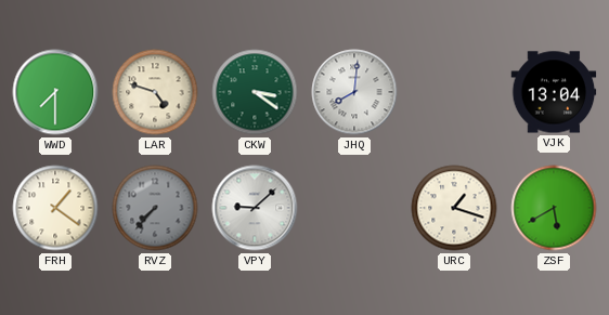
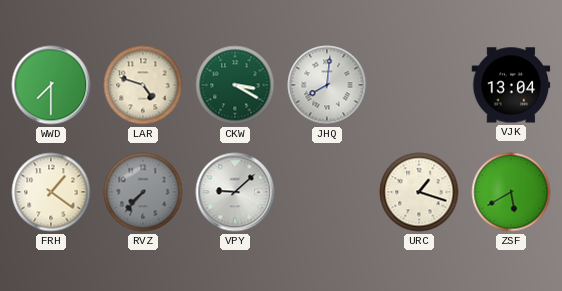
CKW: 3:21 -> 3:20 (235, 85)
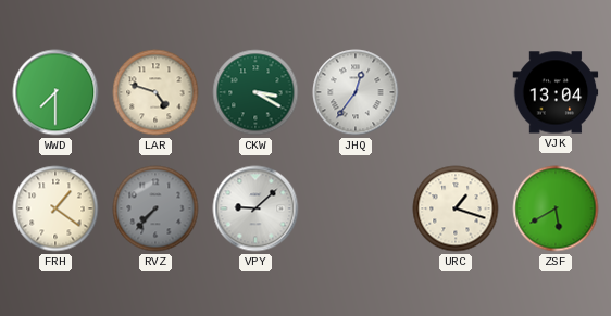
JHQ: 8:01 -> 12:36 (356, 92)
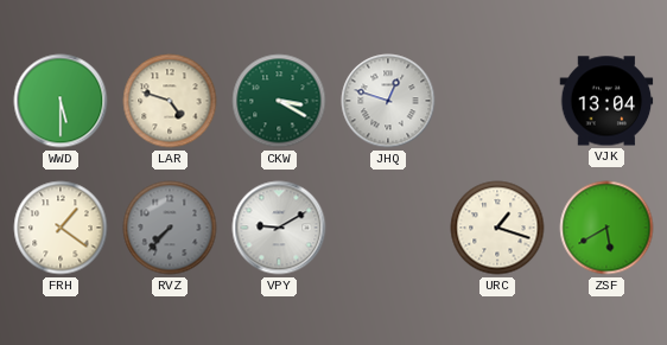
WWD: 7:30 -> 5:30 (61, 101)
JHQ: 12:36 -> 12:48 (388, 101)
VPY: 9:08 -> 9:10 (279, 228)
